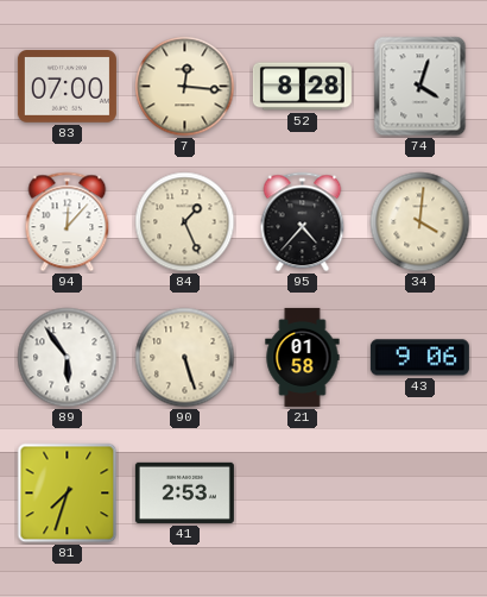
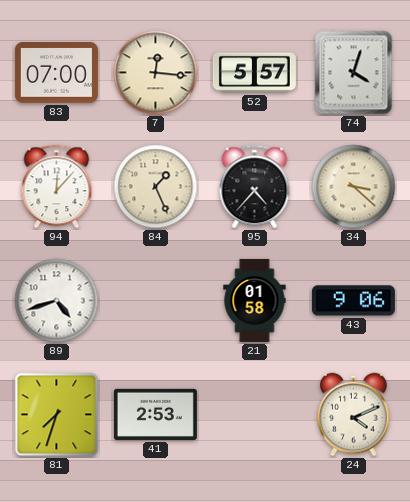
52: 8:28 -> 5:57 (254, 73)
34: 4:01 -> 3:22 (354, 187)
89: 5:54 -> 4:42 (57, 301)
90: 5:27 -> none (185, 358)
24: none -> 4:11 (354, 415)
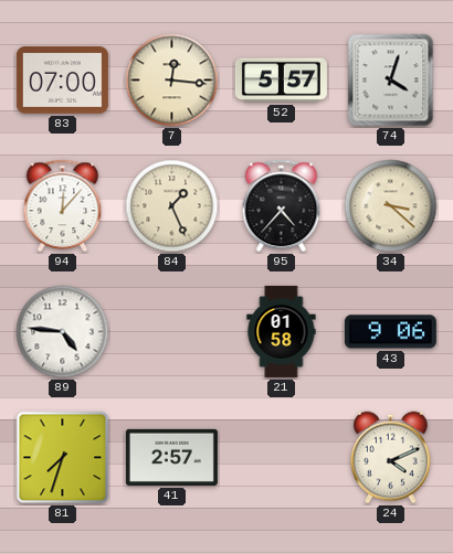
89: 4:42 -> 4:46 (63, 332)
41: 2:53 -> 2:57 (171, 457)
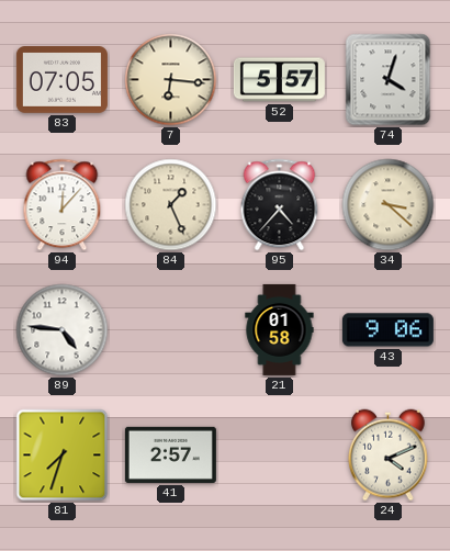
83: 07:00 -> 07:05 (61, 80)
7: 12:16 -> 6:16 (171, 80)
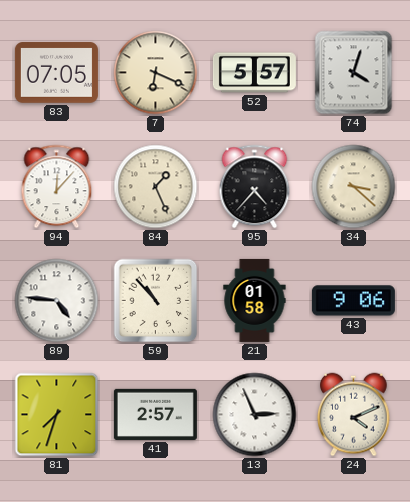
7: 6:16 -> 6:19 (156, 73)
59: none -> 10:53 (156, 301)
13: none -> 2:56 (255, 415)
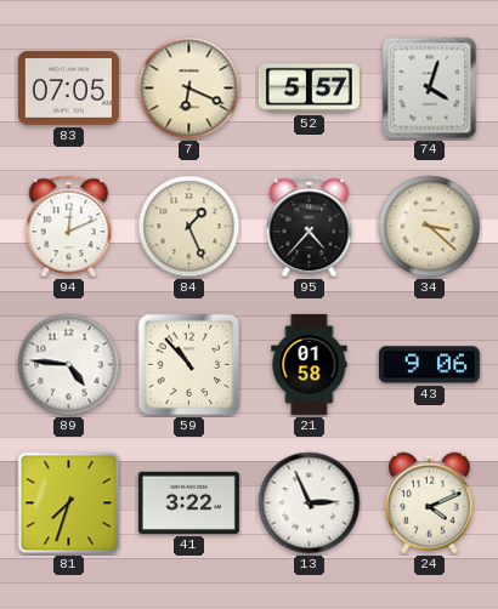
94: 12:07 -> 12:11 (69, 227)
41: 2:57 -> 3:22 (188, 502)
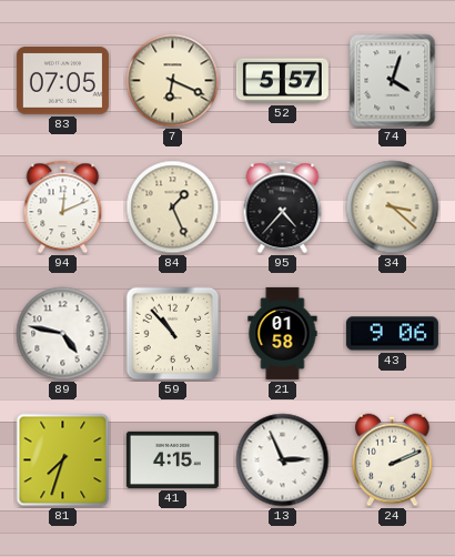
89: 4:46 -> 4:47 (63, 334)
41: 3:22 -> 4:15 (172, 459)
24: 4:11 -> 2:11 (393, 460)
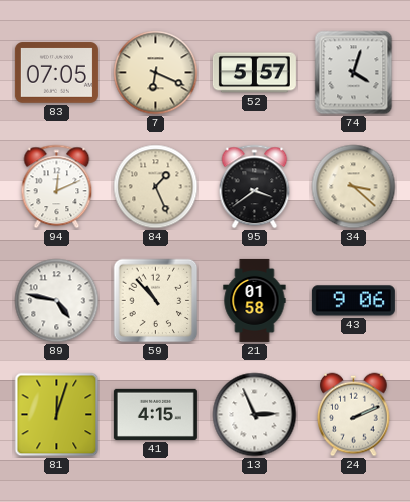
95: 4:37 -> 3:39 (255, 187)
81: 7:33 -> 12:03 (57, 415)
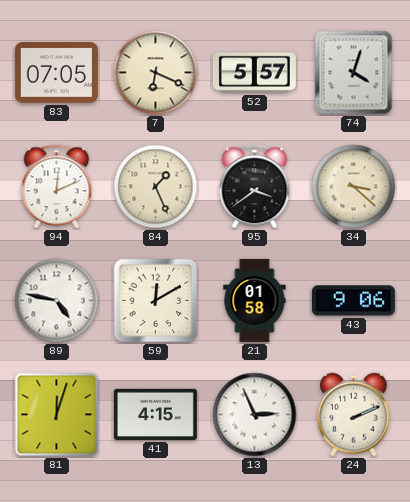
59: 10:53 -> 12:10 (156, 301)
